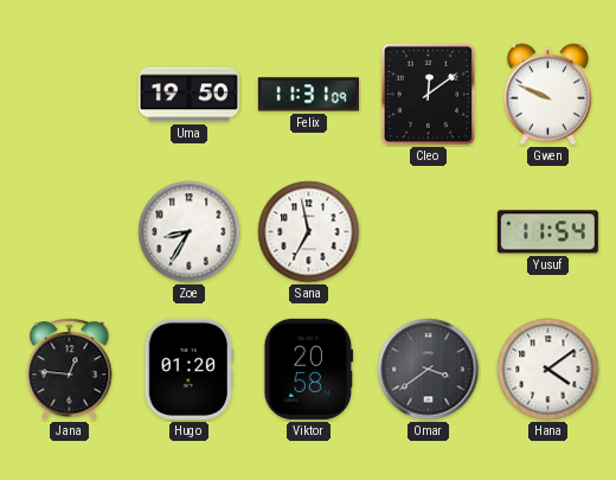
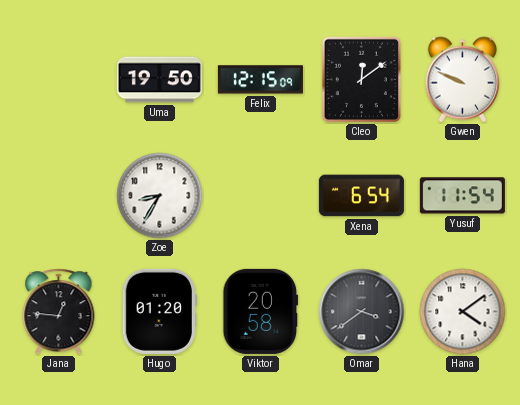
Felix: 11:31 -> 12:15 (260, 80)
Sana: 6:58 -> none (309, 232)
Xena: none -> 6:54 (361, 196)
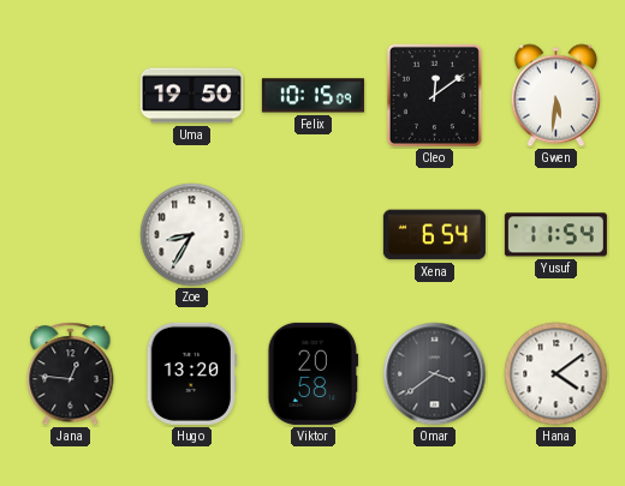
Felix: 12:15 -> 10:15 (312, 96)
Gwen: 9:49 -> 5:31 (556, 96)
Hugo: 01:20 -> 13:20 (191, 373)
